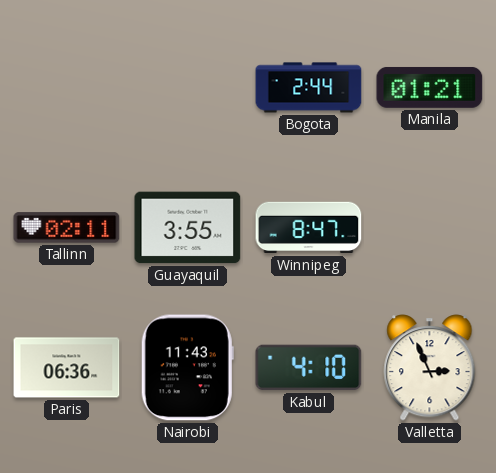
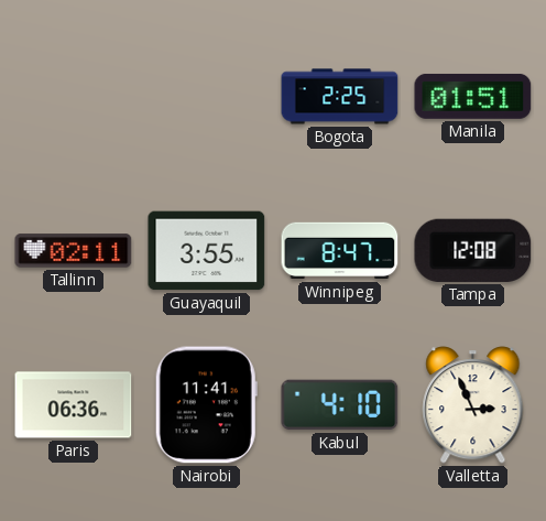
Bogota: 2:44 -> 2:25 (340, 97)
Manila: 01:21 -> 01:51 (473, 96)
Tampa: none -> 12:08 (473, 250)
Nairobi: 11:43 -> 11:41 (206, 405)
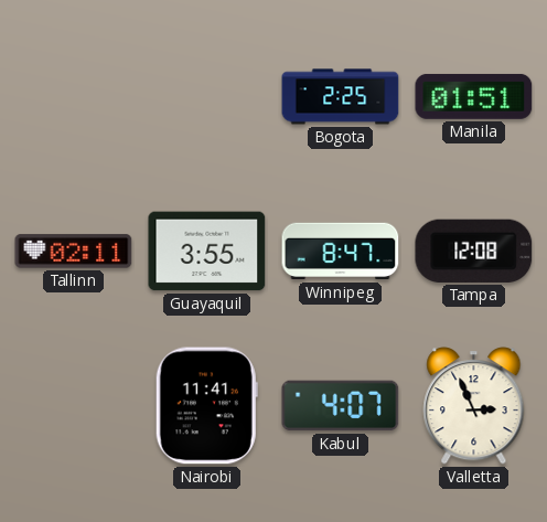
Paris: 06:36 -> none (74, 405)
Kabul: 4:10 -> 4:07 (341, 406)
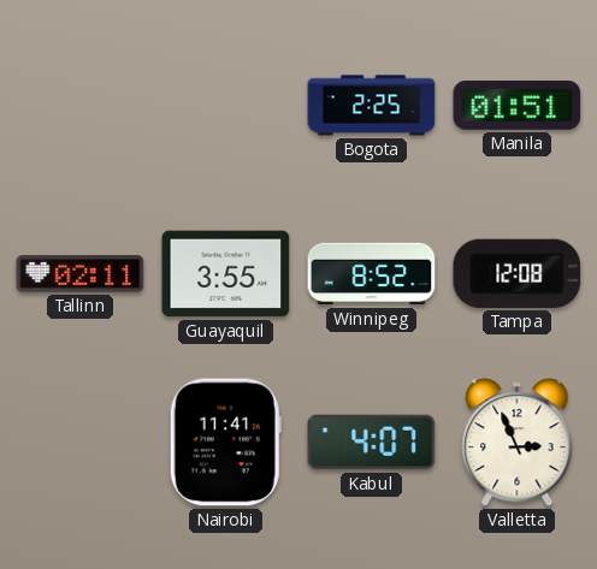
Winnipeg: 8:47 -> 8:52 (372, 274)
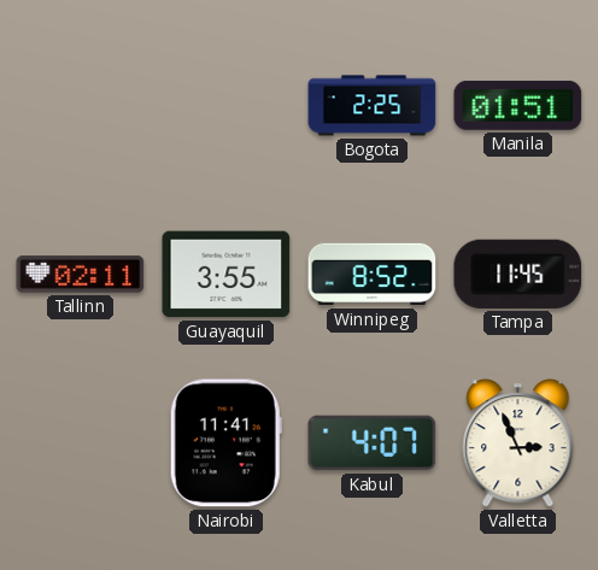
Tampa: 12:08 -> 11:45 (518, 274)
